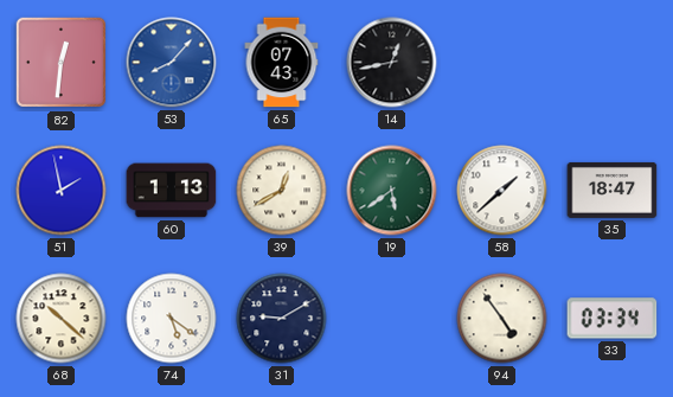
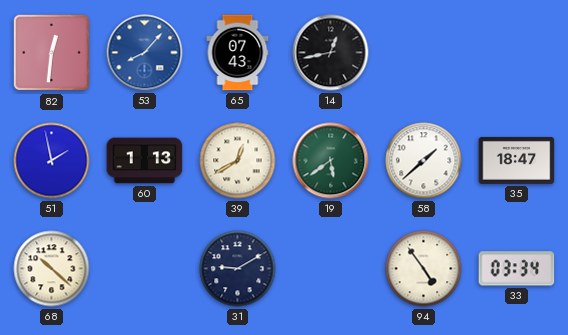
74: 5:21 -> none (172, 319)
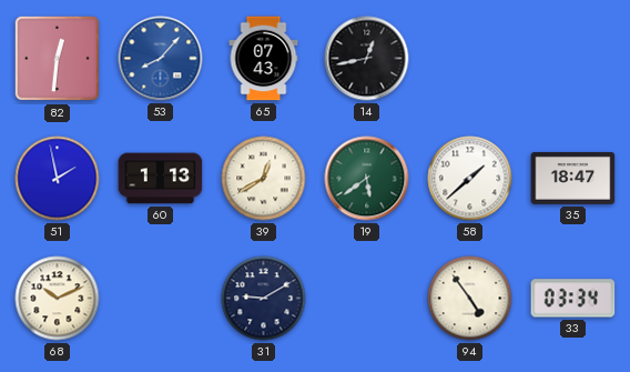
68: 10:22 -> 10:11 (58, 299)
